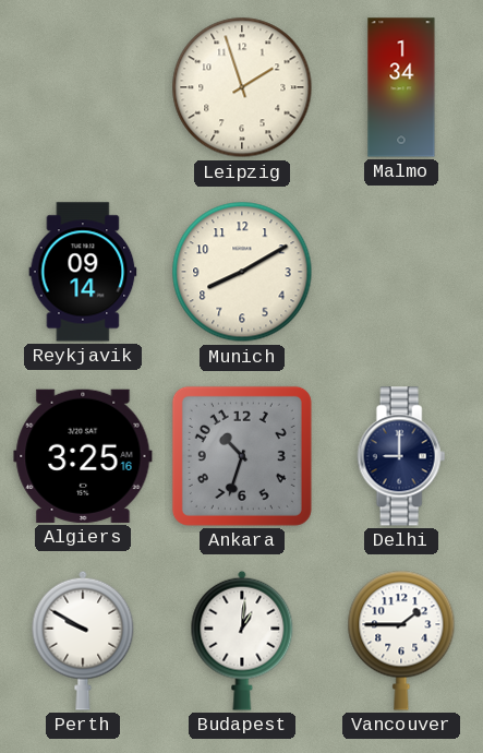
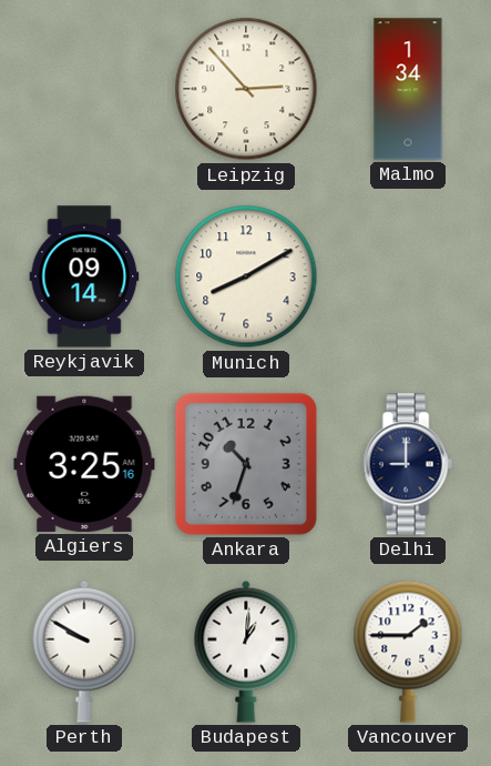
Leipzig: 1:57 -> 2:53 (246, 89)
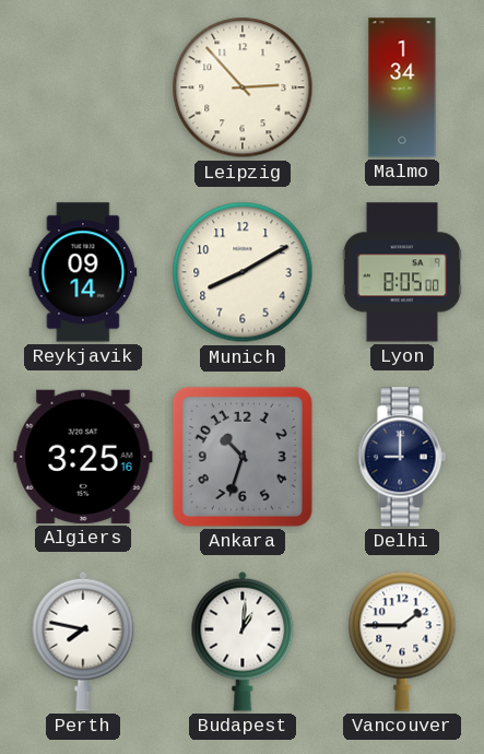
Lyon: none -> 8:05 (402, 272)
Perth: 9:50 -> 7:47 (83, 641)
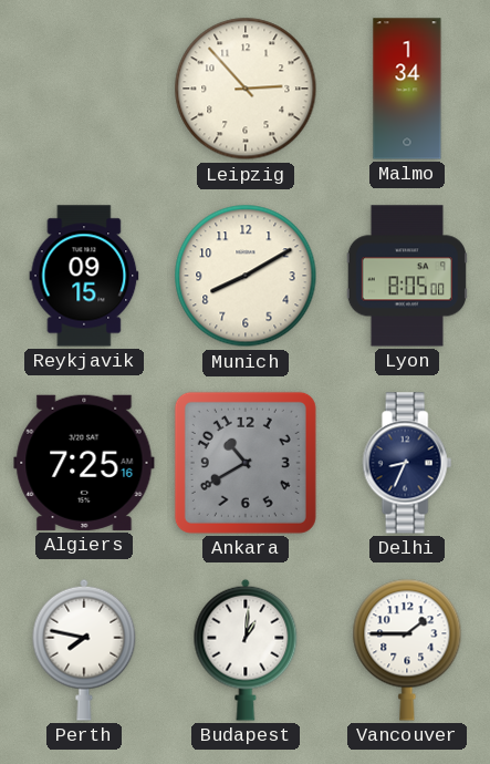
Reykjavik: 09:14 -> 09:15 (84, 276)
Algiers: 3:25 -> 7:25 (84, 463)
Ankara: 10:33 -> 10:40 (246, 463)
Delhi: 9:00 -> 8:34 (407, 463)
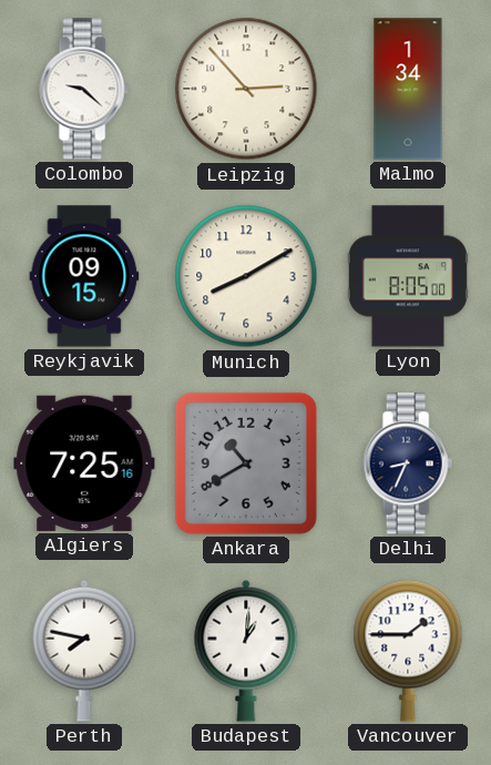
Colombo: none -> 9:22 (84, 89)
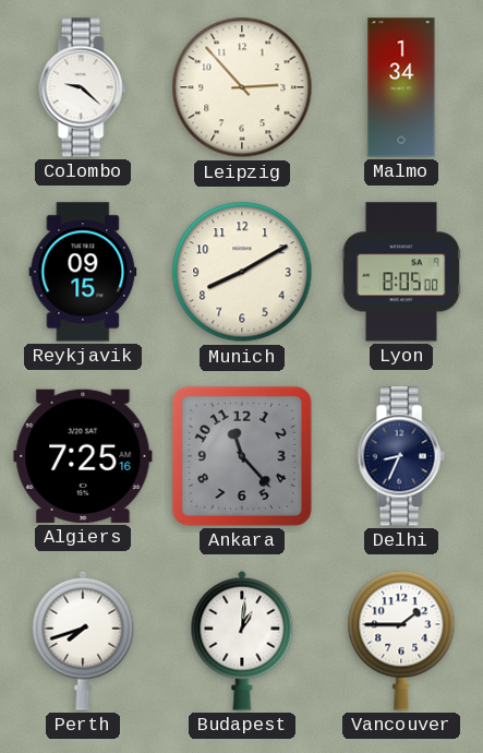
Ankara: 10:40 -> 11:23 (242, 456)
Perth: 7:47 -> 7:42 (83, 641)
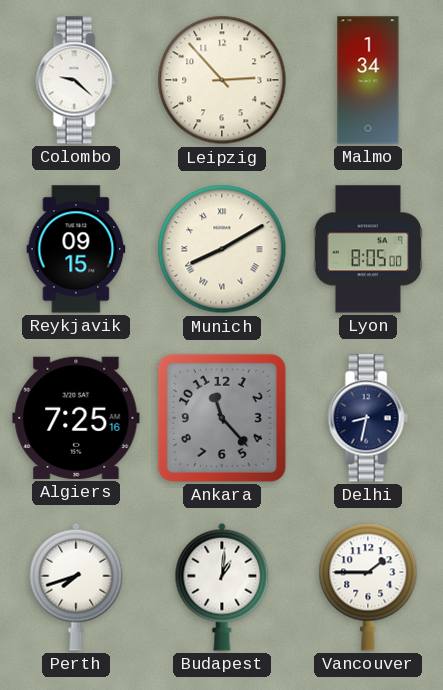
Munich numerals: Arabic -> Roman (222, 249)
Delhi: 8:34 -> 8:32 (368, 418)
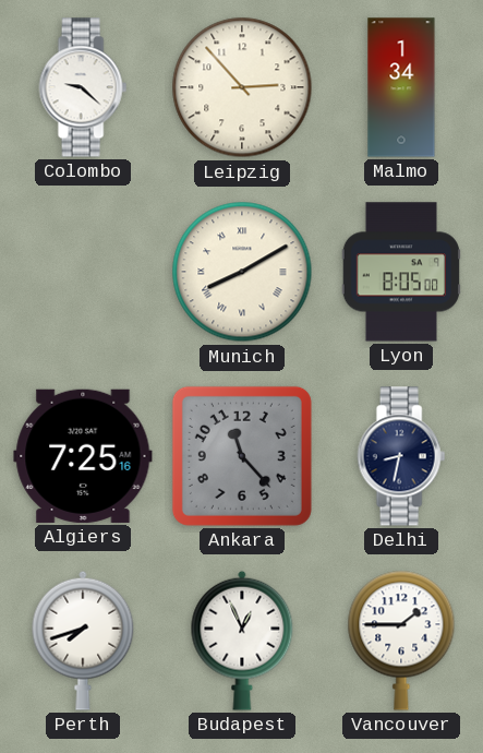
Reykjavik: 09:15 -> none (76, 249)
Budapest: 1:01 -> 12:56 (242, 641)
